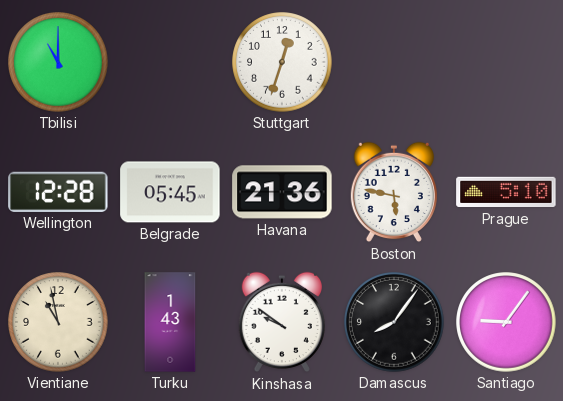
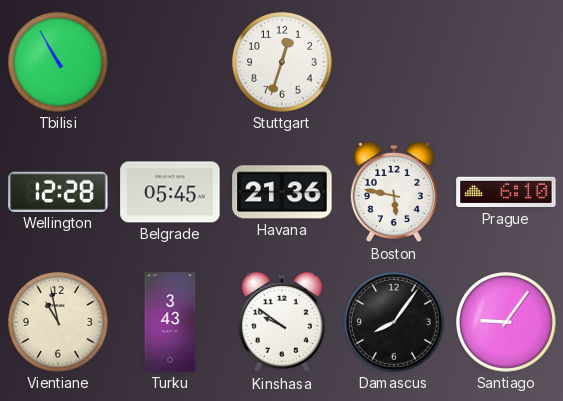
Tbilisi: 11:00 -> 10:55 (58, 62)
Prague: 5:10 -> 6:10 (506, 192)
Turku: 1:43 -> 3:43 (170, 322)
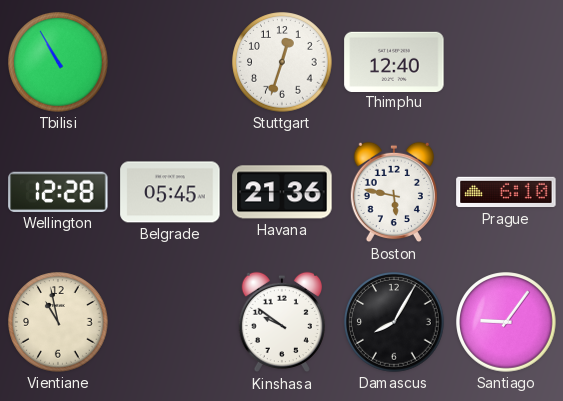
Thimphu: none -> 12:40 (394, 61)
Turku: 3:43 -> none (170, 322)
Damascus: 8:06 -> 8:05 (394, 322)
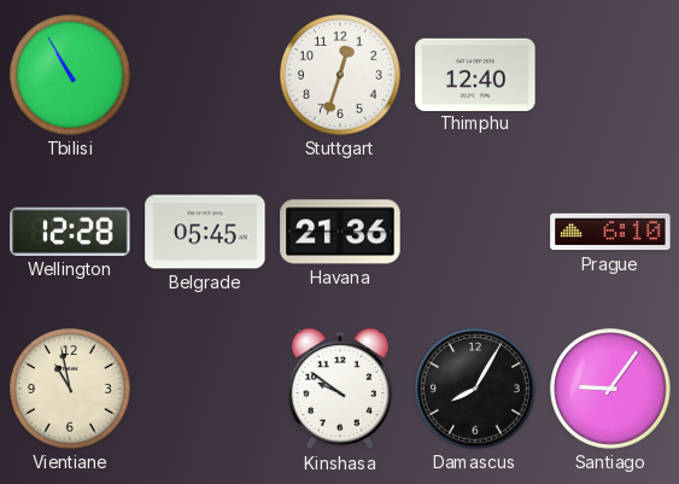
Boston: 5:47 -> none (394, 192)
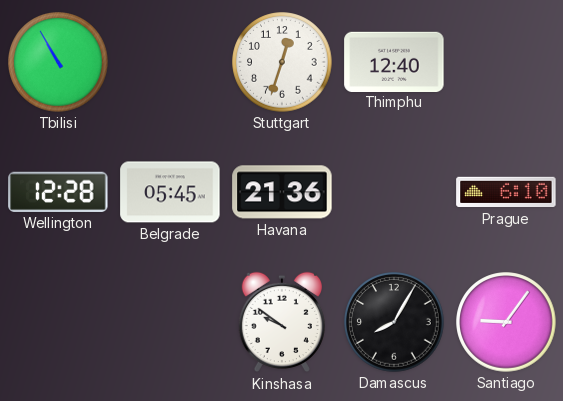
Vientiane: 10:58 -> none (70, 389)
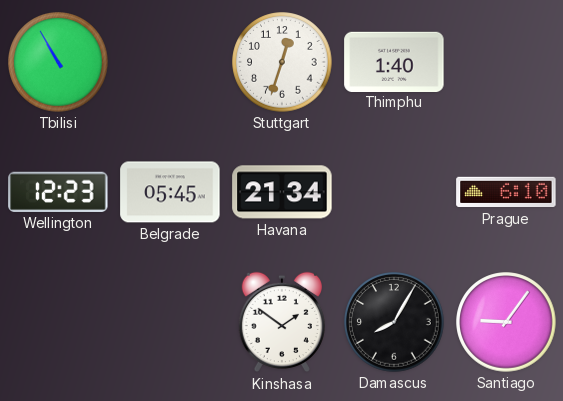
Thimphu: 12:40 -> 1:40 (394, 61)
Wellington: 12:28 -> 12:23 (58, 192)
Havana: 21:36 -> 21:34 (282, 192)
Kinshasa: 9:51 -> 1:51 (282, 322)
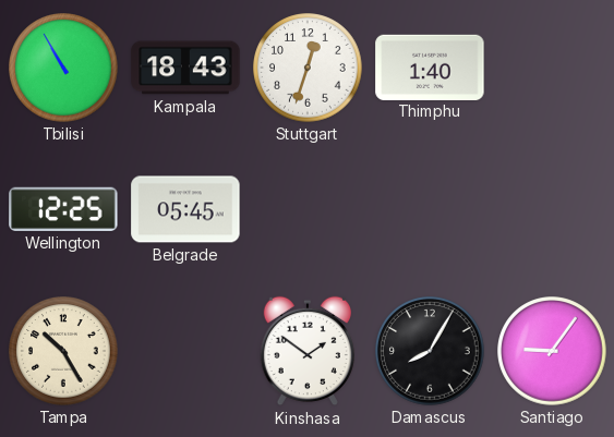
Kampala: none -> 18:43 (185, 68)
Wellington: 12:23 -> 12:25 (63, 209)
Havana: 21:34 -> none (282, 192)
Prague: 6:10 -> none (506, 192)
Tampa: none -> 10:25 (63, 351)
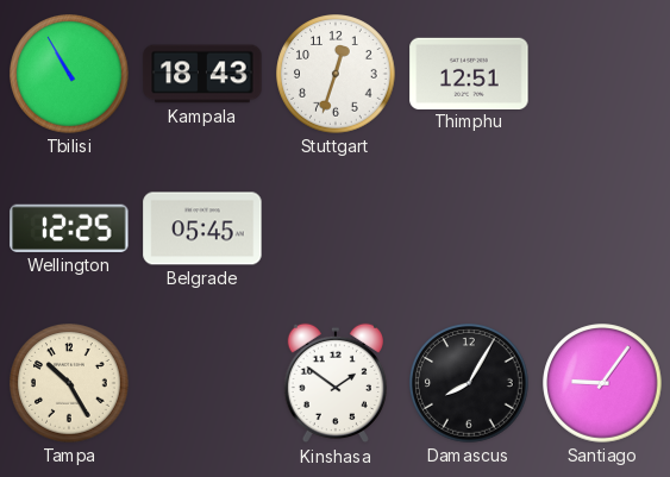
Thimphu: 1:40 -> 12:51 (469, 73)
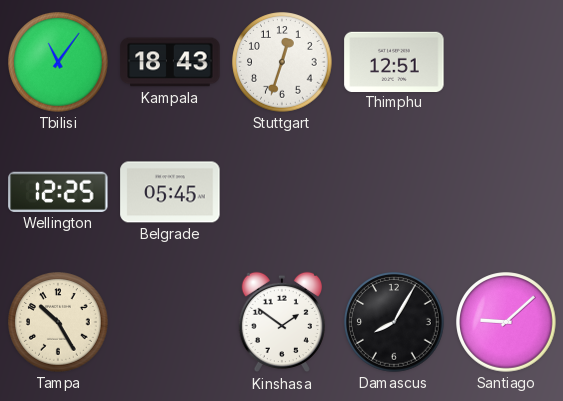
Tbilisi: 10:55 -> 11:06 (58, 62)
Santiago: 9:06 -> 9:08 (506, 322)
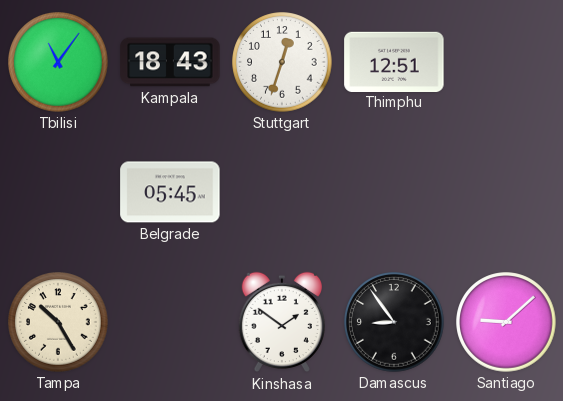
Wellington: 12:25 -> none (58, 192)
Damascus: 8:05 -> 8:54 (394, 322)
